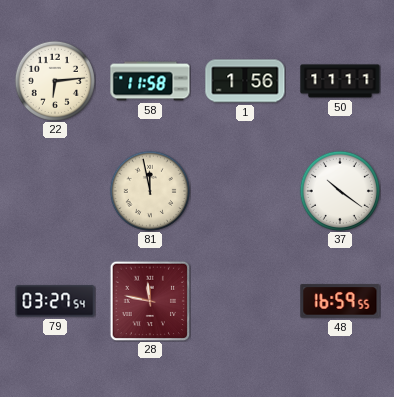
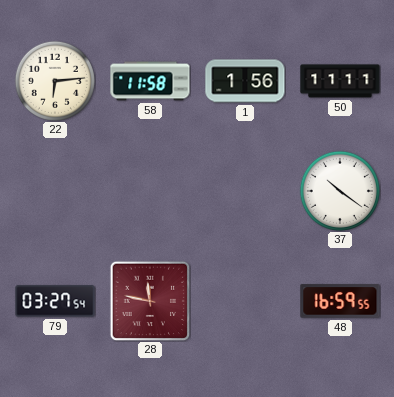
81: 11:58 -> none (150, 191)
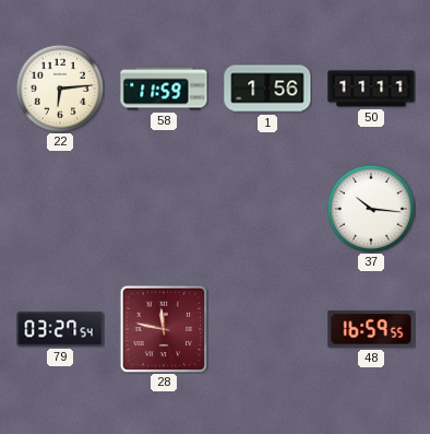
58: 11:58 -> 11:59 (164, 89)
37: 10:21 -> 10:16 (371, 209)
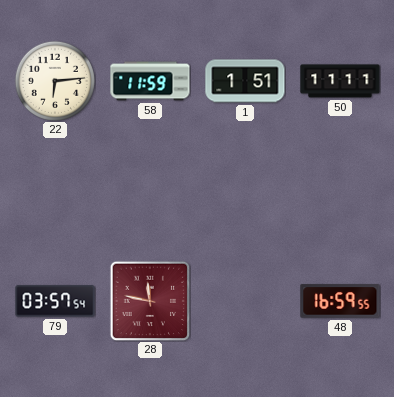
1: 1:56 -> 1:51 (245, 81)
37: 10:16 -> none (371, 209)
79: 03:27 -> 03:57 (55, 301)
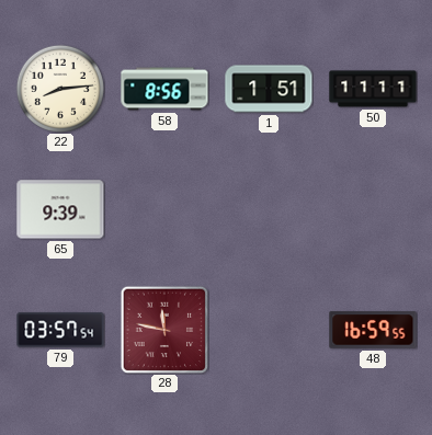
22: 6:14 -> 8:14 (60, 89)
58: 11:59 -> 8:56 (164, 89)
65: none -> 9:39 (60, 209)
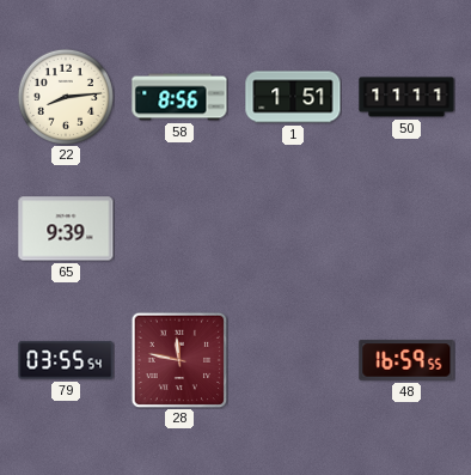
79: 03:57 -> 03:55 (66, 360)
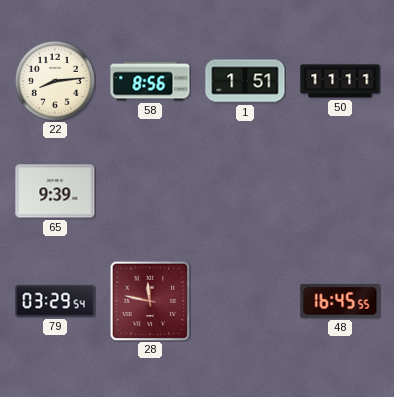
79: 03:55 -> 03:29 (55, 301)
48: 16:59 -> 16:45 (340, 301)
